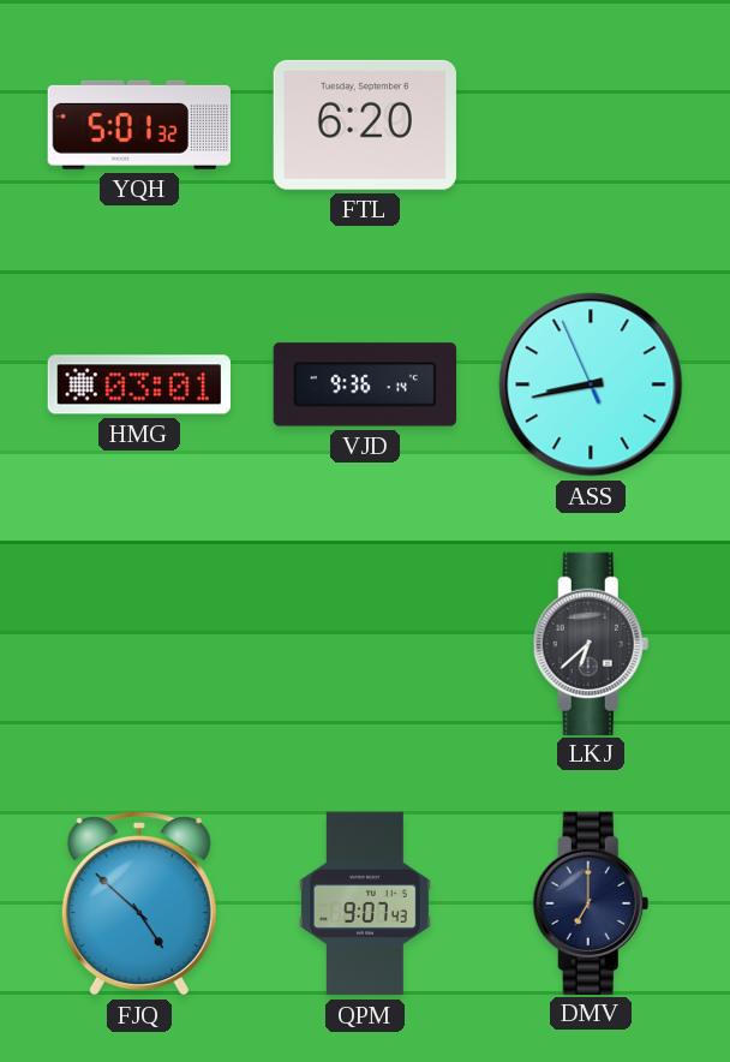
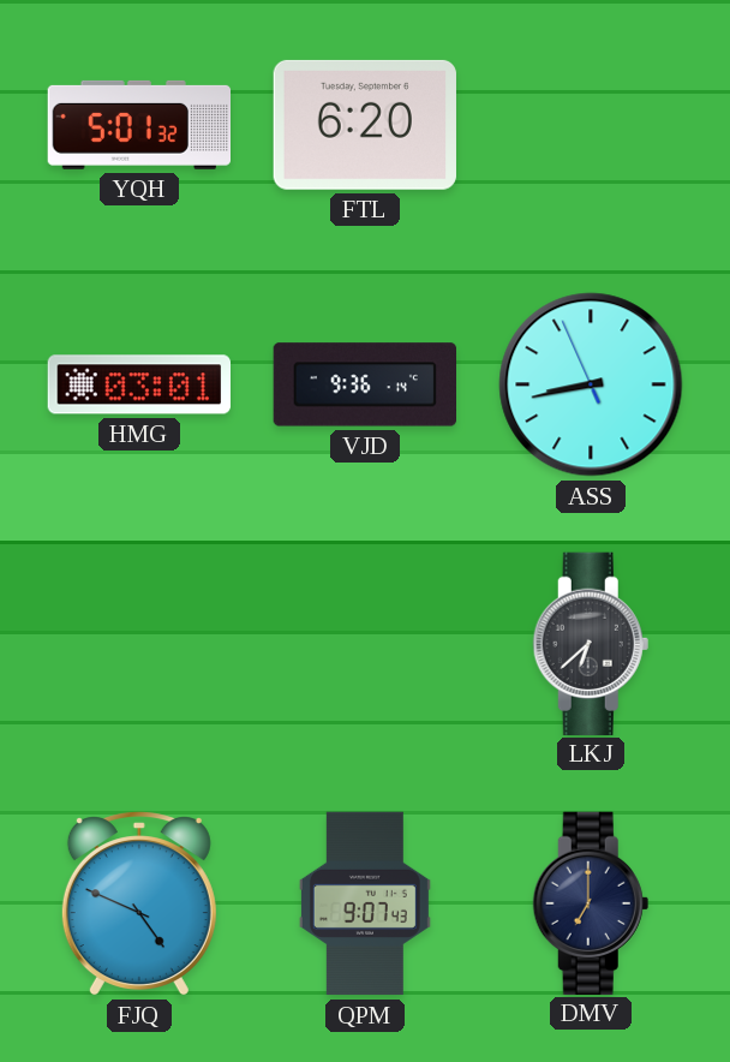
FJQ: 4:52 -> 4:49 (139, 903)
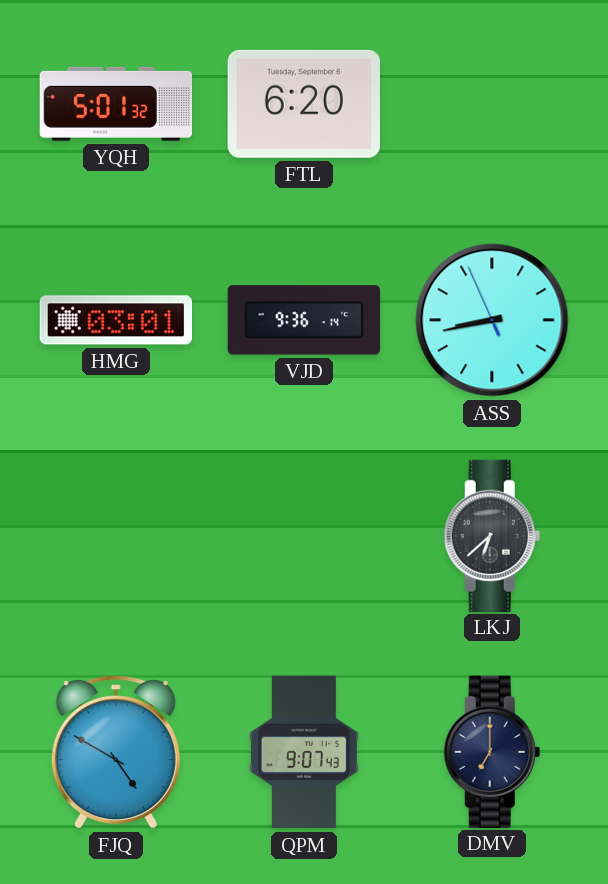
FJQ: 4:49 -> 4:50 (116, 752)
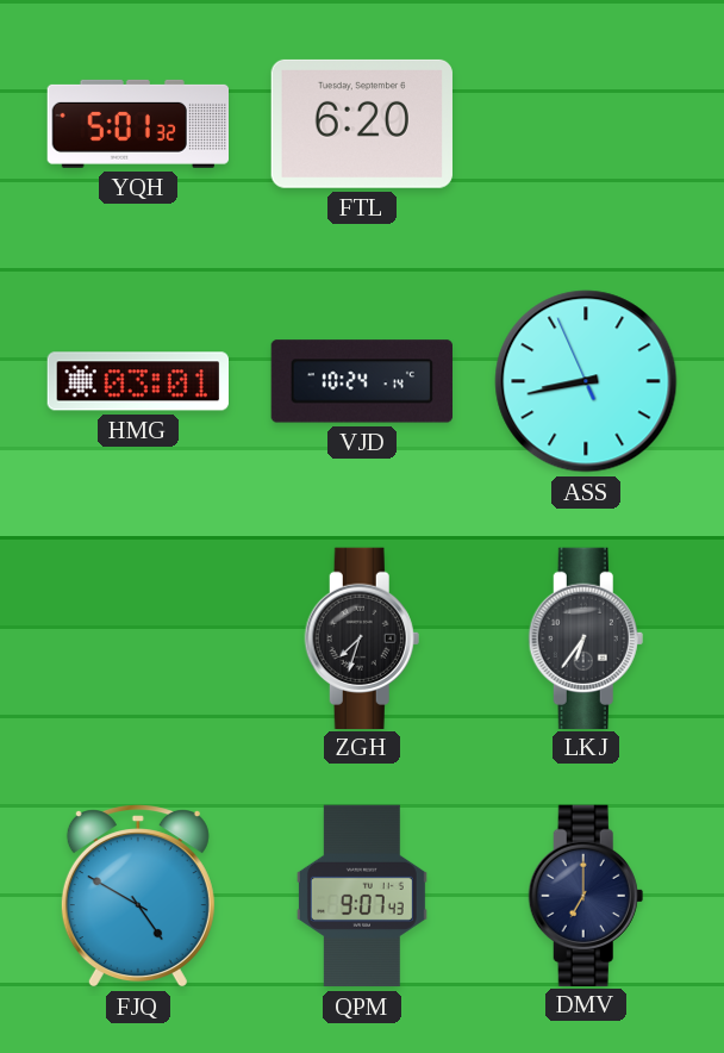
VJD: 9:36 -> 10:24 (361, 381)
ZGH: none -> 7:33 (362, 637)
LKJ: 6:38 -> 6:36 (586, 637)
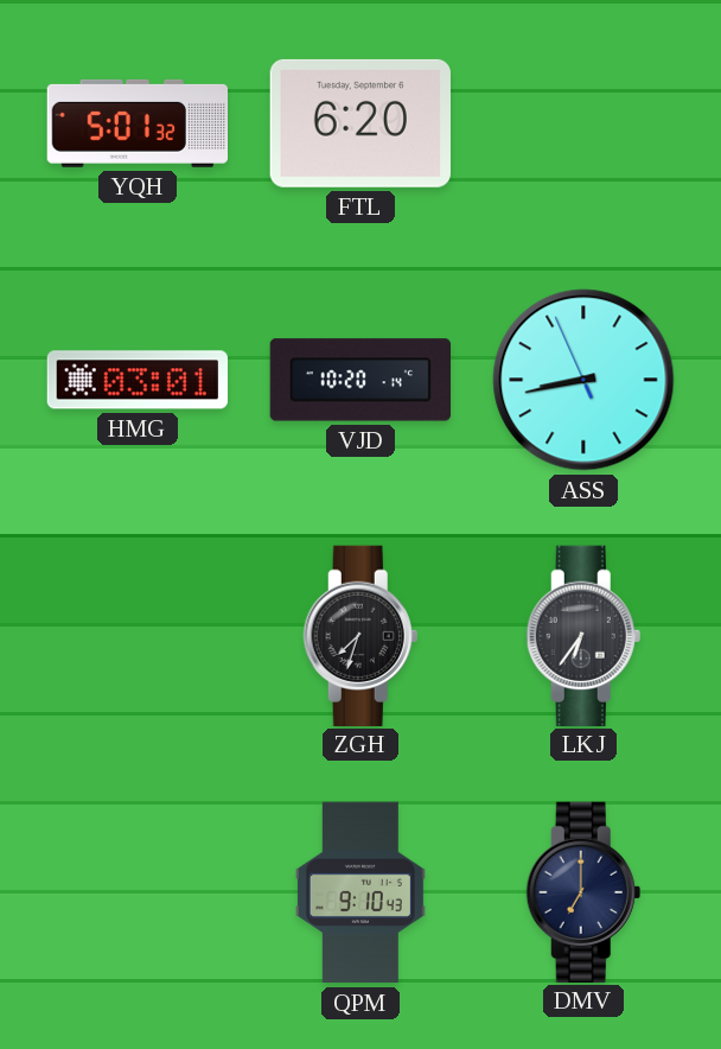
VJD: 10:24 -> 10:20 (359, 380)
FJQ: 4:50 -> none (138, 896)
QPM: 9:07 -> 9:10 (360, 892)
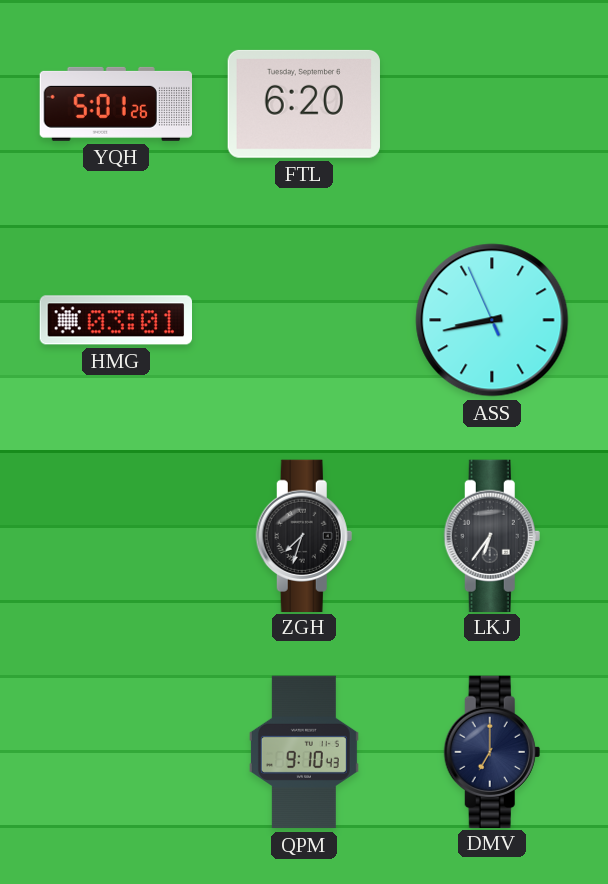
YQH: 5:01:32 -> 5:01:26 (115, 104)
VJD: 10:20 -> none (359, 380)
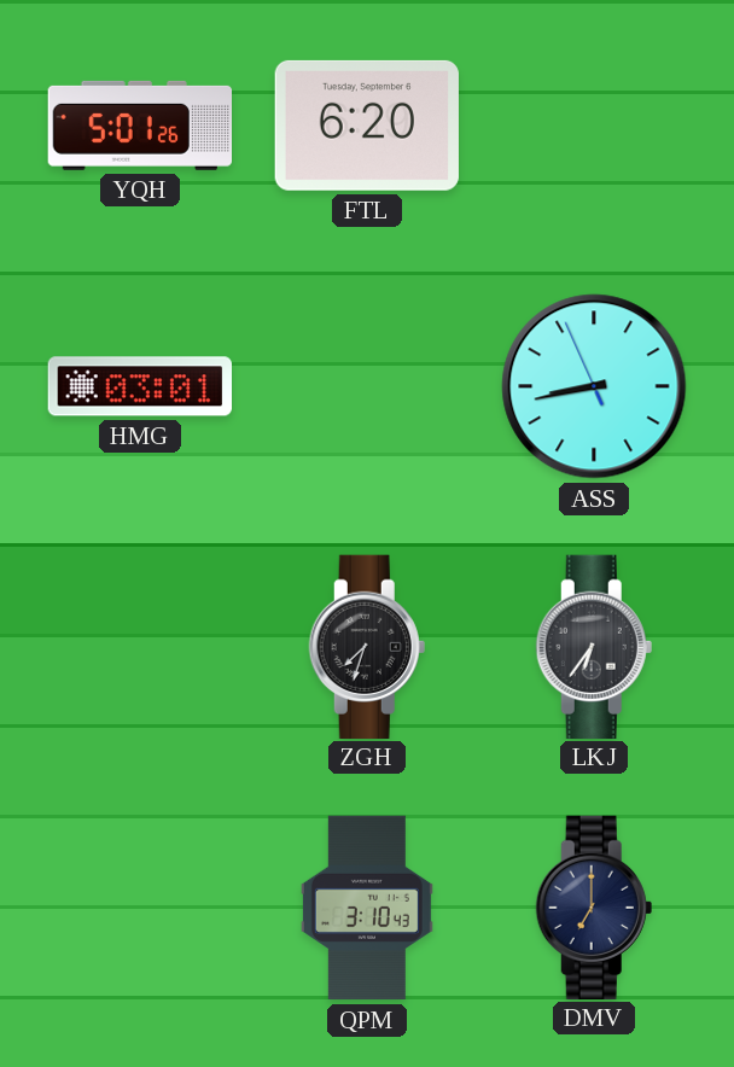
QPM: 9:10 -> 3:10 (367, 908)
